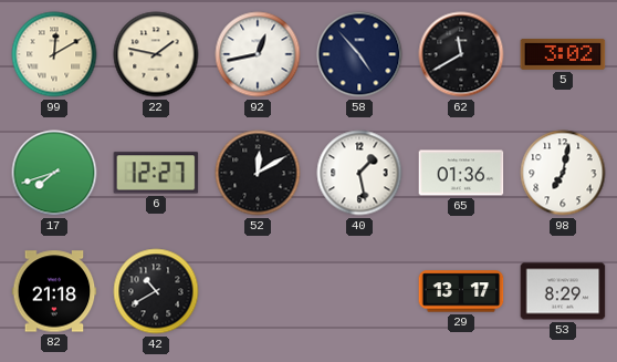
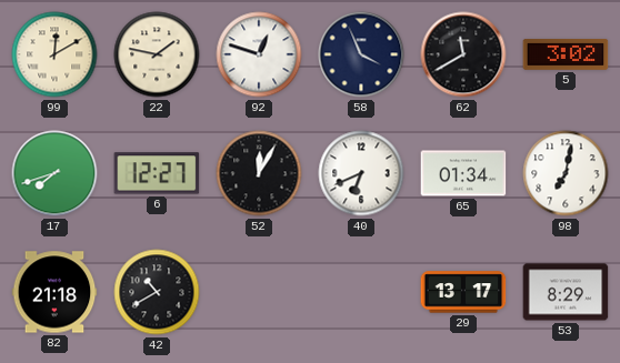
92: 12:43 -> 12:48 (259, 54)
58: 4:53 -> 3:56 (361, 54)
52: 12:10 -> 12:05 (259, 173)
40: 1:28 -> 6:41 (361, 173)
65: 01:36 -> 01:34 (463, 173)
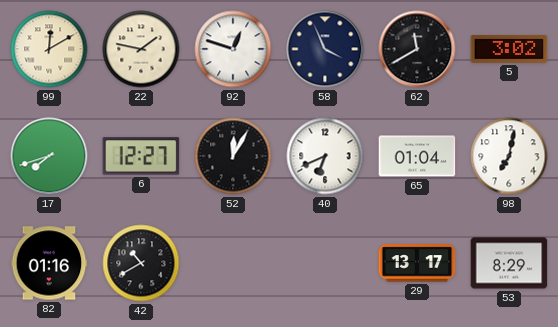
65: 01:34 -> 01:04 (417, 156)
82: 21:18 -> 01:16 (49, 263)
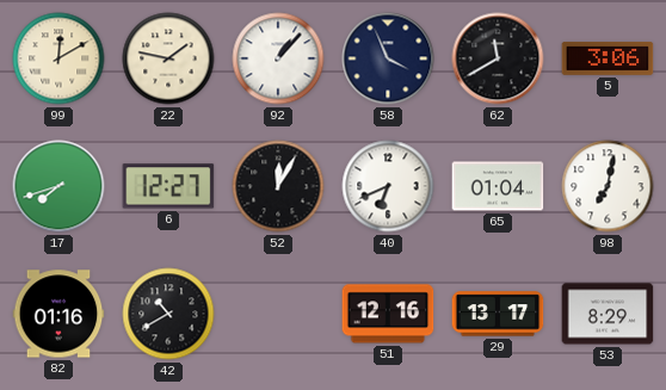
92: 12:48 -> 1:07 (278, 58)
5: 3:02 -> 3:06 (608, 60)
51: none -> 12:16 (388, 314)
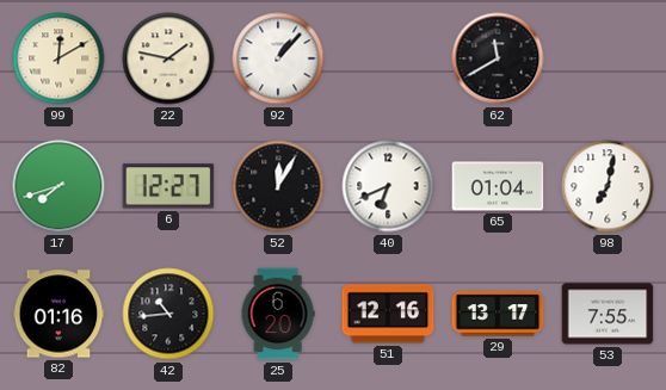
58: 3:56 -> none (388, 58)
5: 3:06 -> none (608, 60)
42: 10:40 -> 10:44 (168, 314)
25: none -> 6:20 (278, 314)
53: 8:29 -> 7:55 (608, 314)
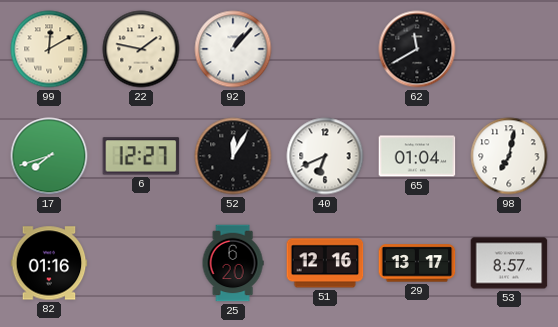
42: 10:44 -> none (168, 314)
53: 7:55 -> 8:57 (509, 263)
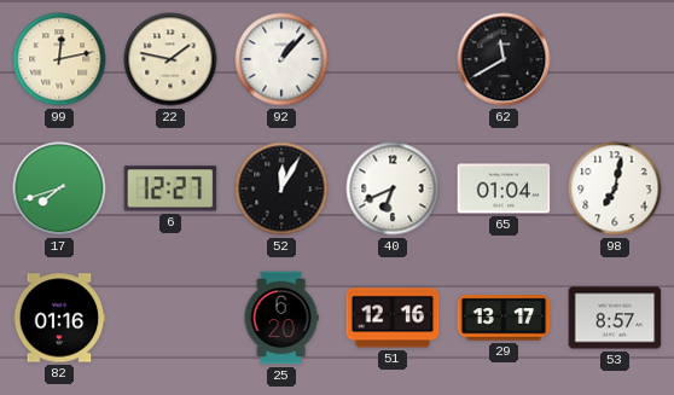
99: 12:10 -> 12:13 (59, 59)
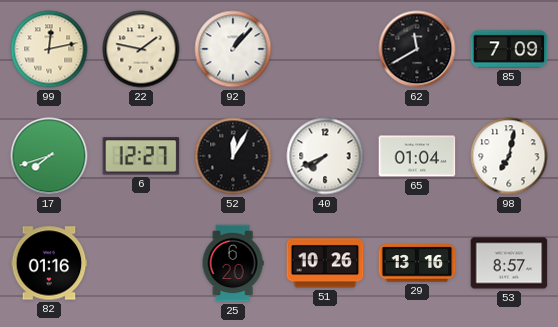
85: none -> 7:09 (509, 49)
40: 6:41 -> 7:41 (325, 156)
51: 12:16 -> 10:26 (325, 263)
29: 13:17 -> 13:16 (417, 263)
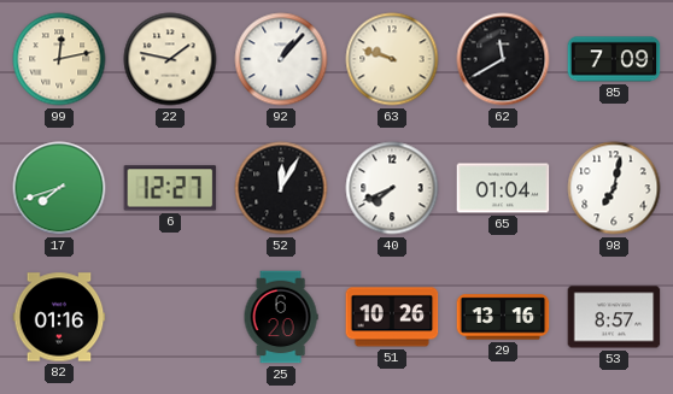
63: none -> 9:48 (392, 59)
